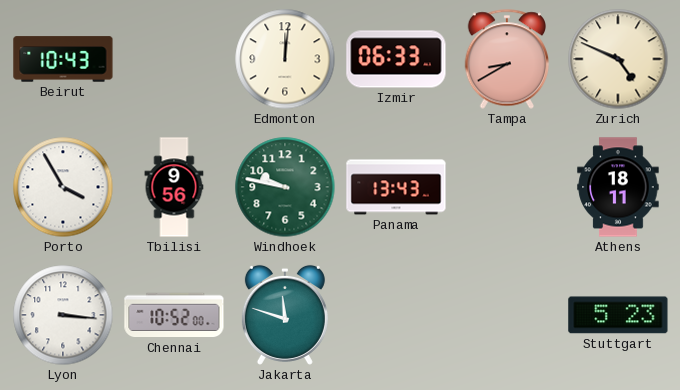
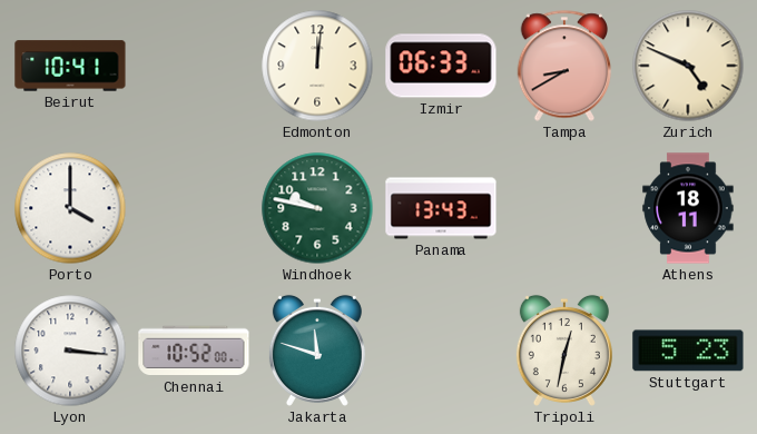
Beirut: 10:43 -> 10:41 (70, 66)
Porto: 3:55 -> 4:00 (70, 208)
Tbilisi: 9:56 -> none (174, 187)
Tripoli: none -> 12:32 (564, 351)
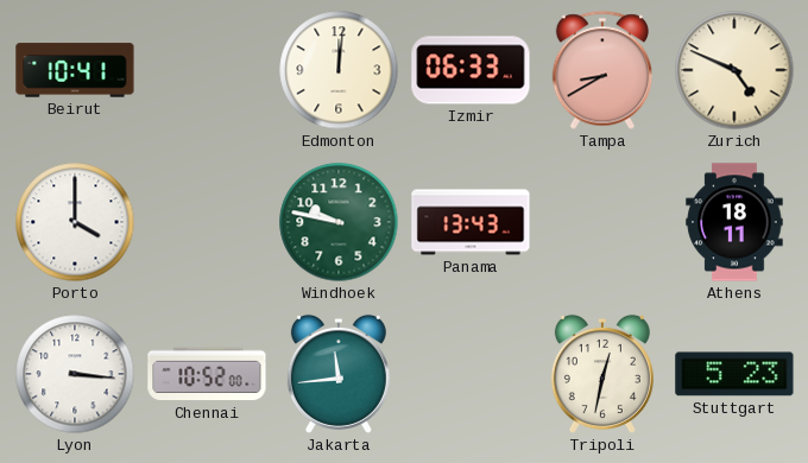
Jakarta: 11:48 -> 11:44 (339, 374)
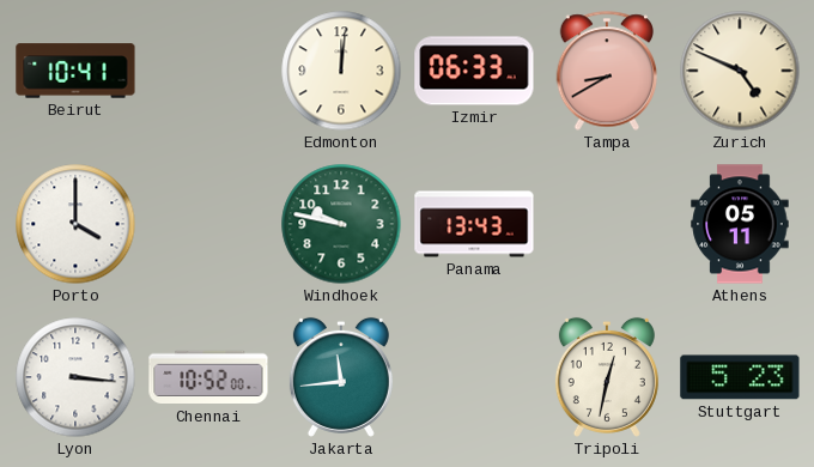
Athens: 18:11 -> 05:11 (740, 224)
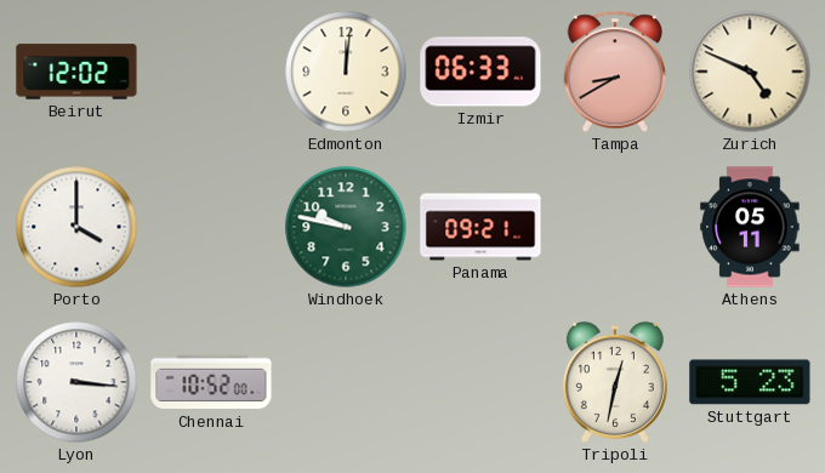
Beirut: 10:41 -> 12:02 (76, 72)
Panama: 13:43 -> 09:21 (480, 227)
Jakarta: 11:44 -> none (341, 377)
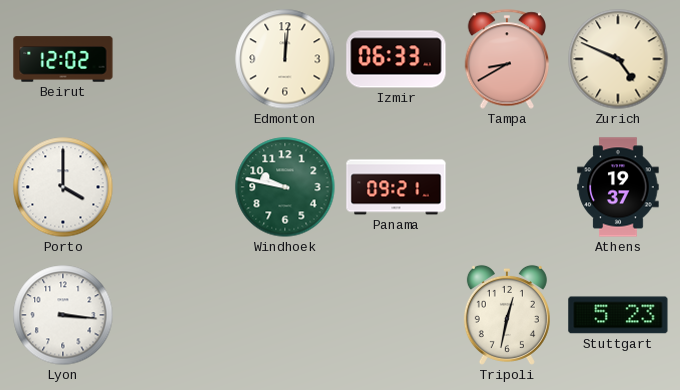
Athens: 05:11 -> 19:37 (618, 187)
Chennai: 10:52 -> none (211, 382)
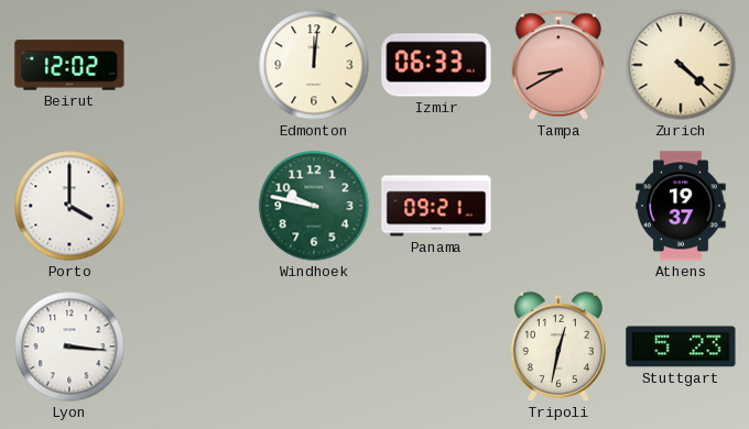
Zurich: 4:49 -> 4:22 (681, 65)
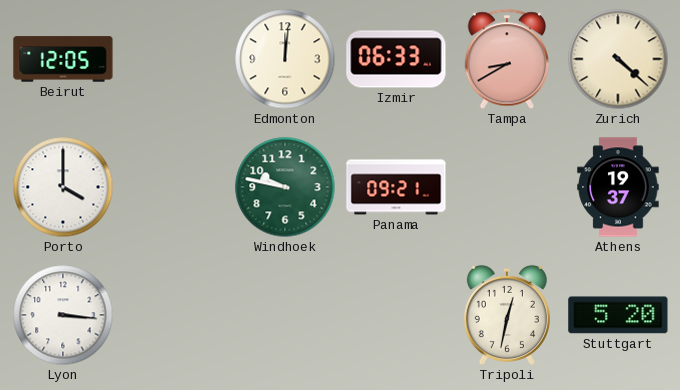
Beirut: 12:02 -> 12:05 (63, 59)
Stuttgart: 5:23 -> 5:20 (618, 315)
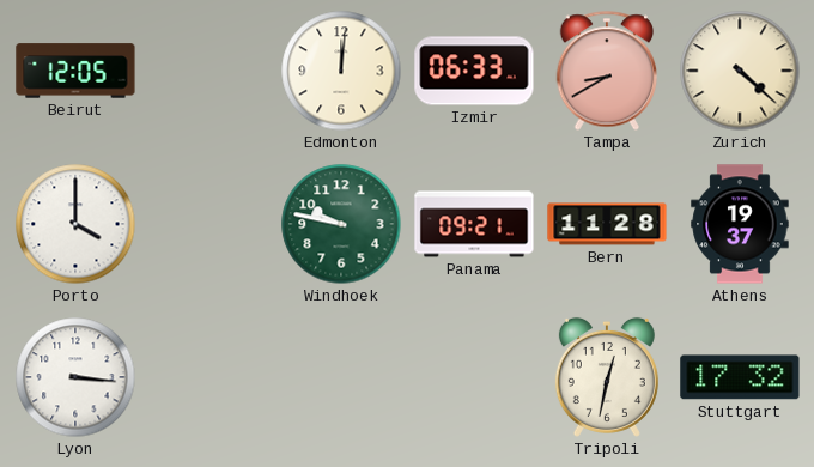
Bern: none -> 11:28 (607, 224)
Stuttgart: 5:20 -> 17:32 (740, 377)
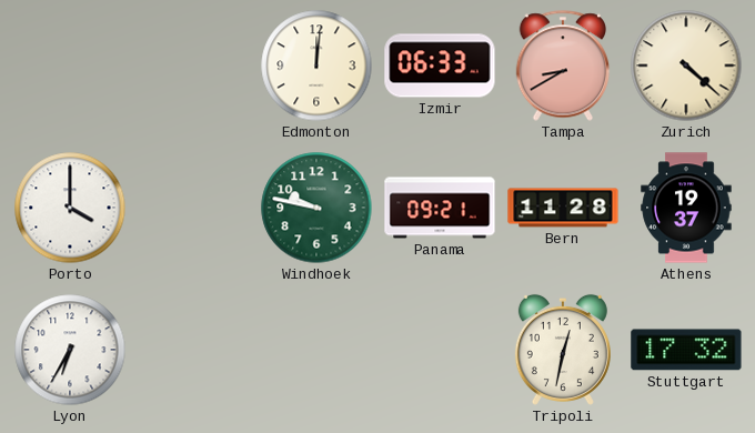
Beirut: 12:05 -> none (75, 71)
Lyon: 3:16 -> 6:35 (70, 350)
